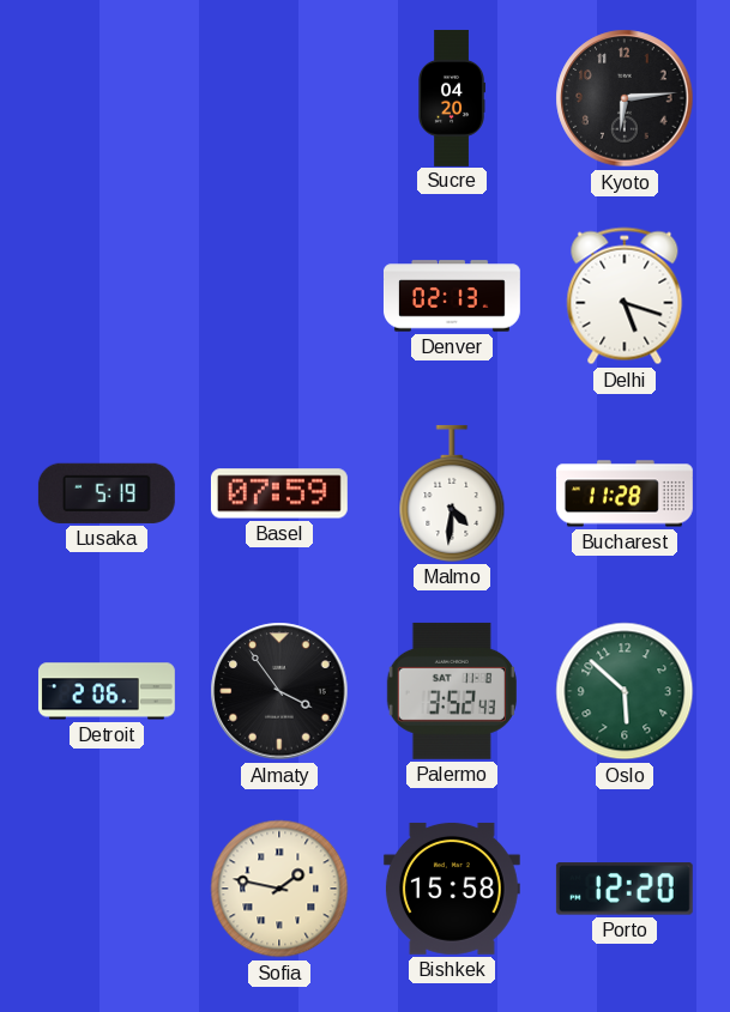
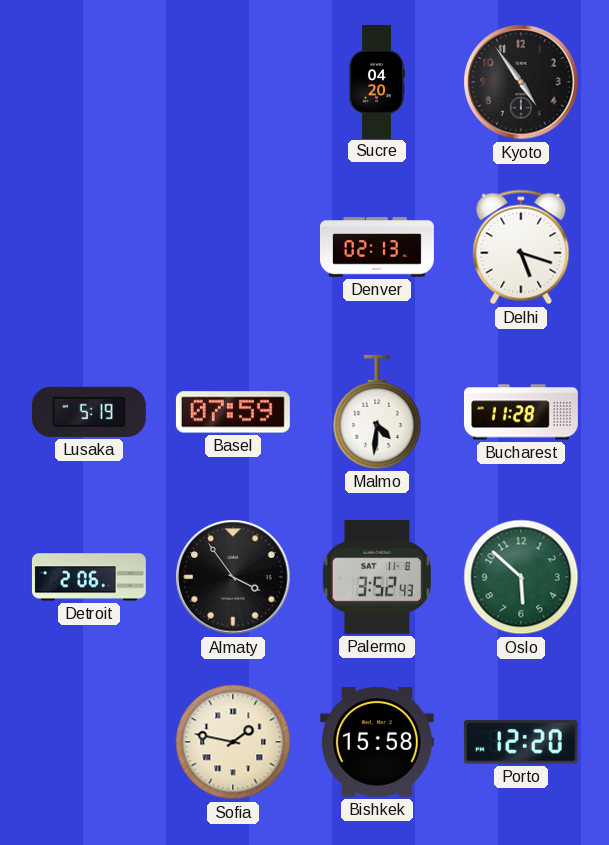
Kyoto: 6:14 -> 4:54 (521, 82)
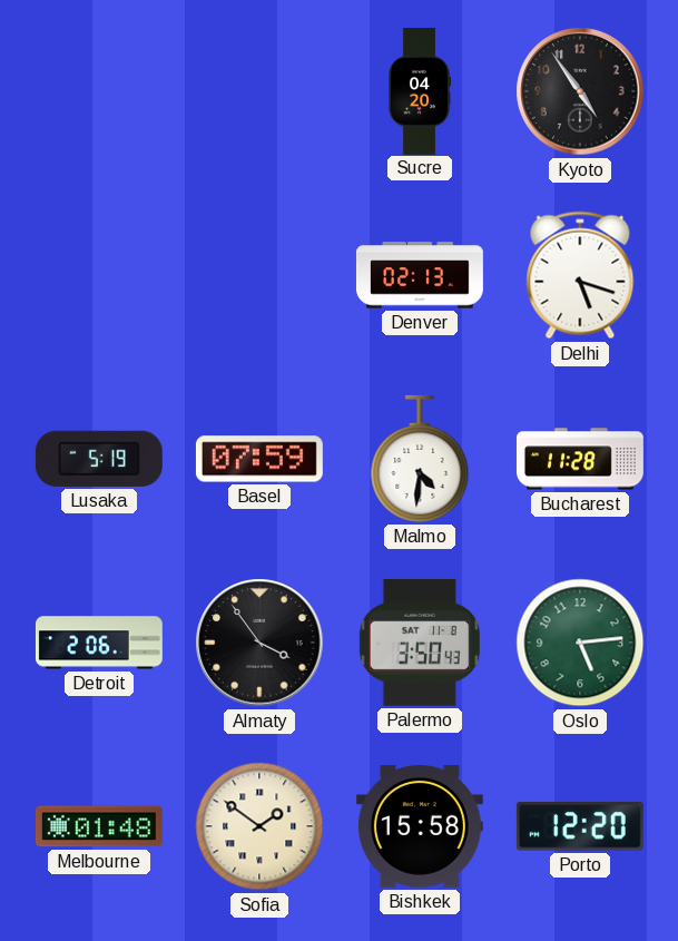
Palermo: 3:52 -> 3:50 (420, 643)
Oslo: 5:52 -> 5:14 (580, 643)
Melbourne: none -> 01:48 (99, 826)
Sofia: 1:47 -> 1:51 (259, 826)
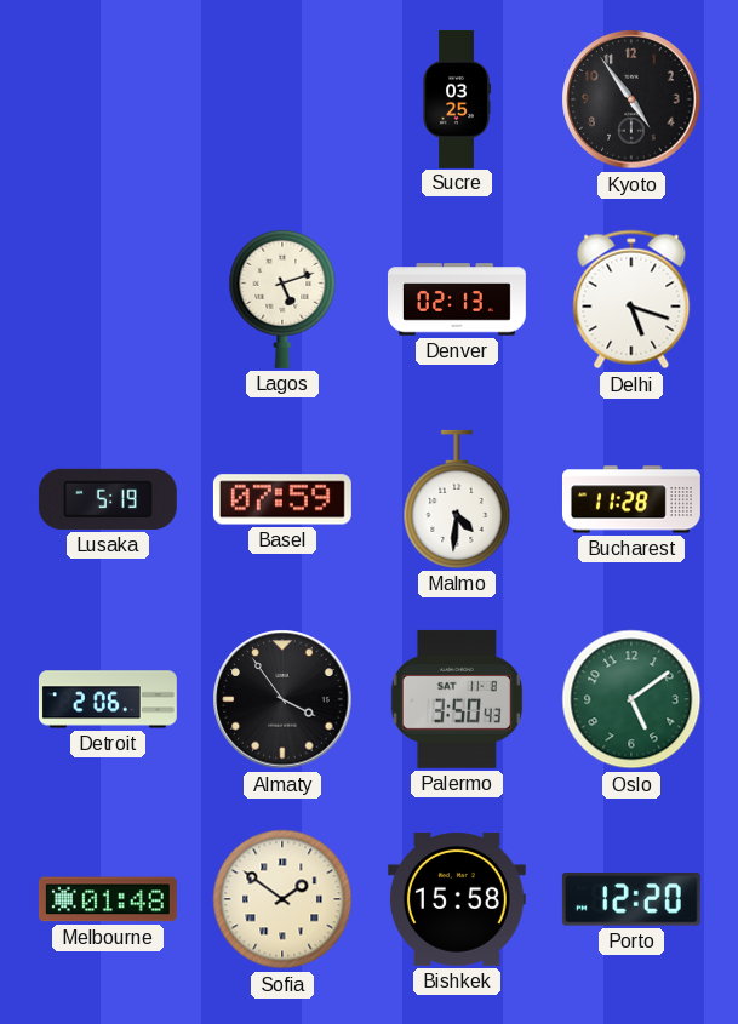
Sucre: 04:20 -> 03:25 (457, 99)
Lagos: none -> 5:12 (282, 299)
Oslo: 5:14 -> 5:09 (631, 699)
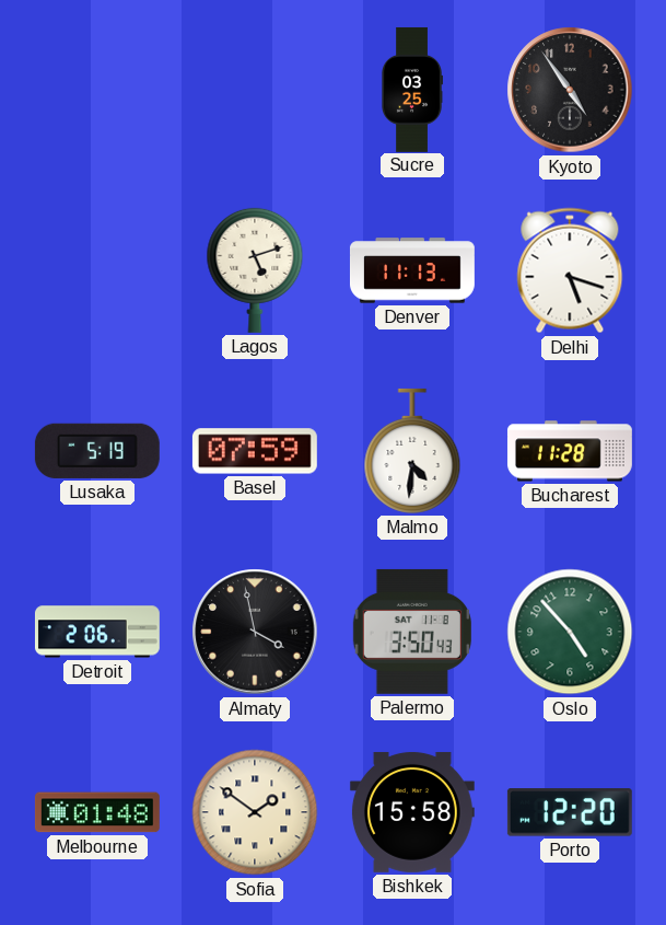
Denver: 02:13 -> 11:13 (412, 270)
Almaty: 3:54 -> 3:58 (255, 632)
Oslo: 5:09 -> 4:53 (570, 632)
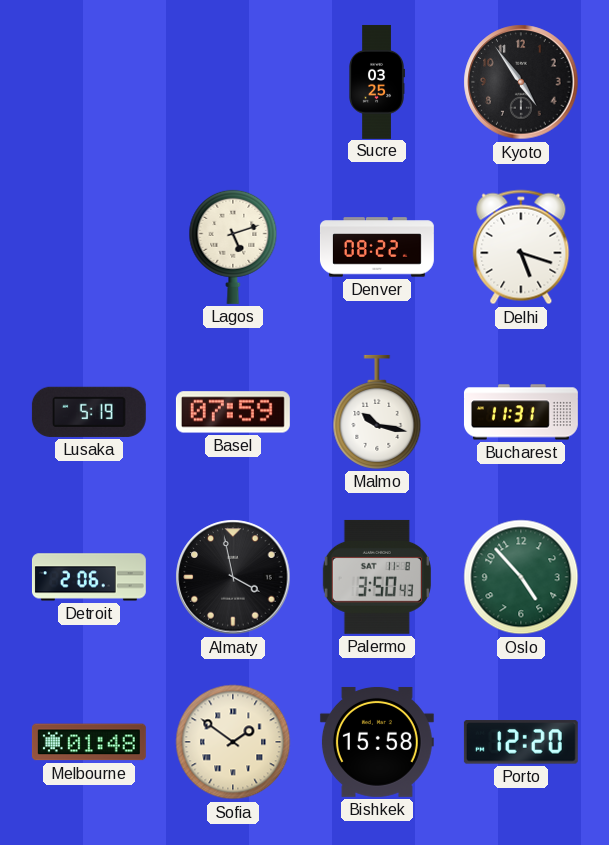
Denver: 11:13 -> 08:22 (377, 247)
Malmo: 4:31 -> 10:17 (377, 412)
Bucharest: 11:28 -> 11:31 (521, 412)
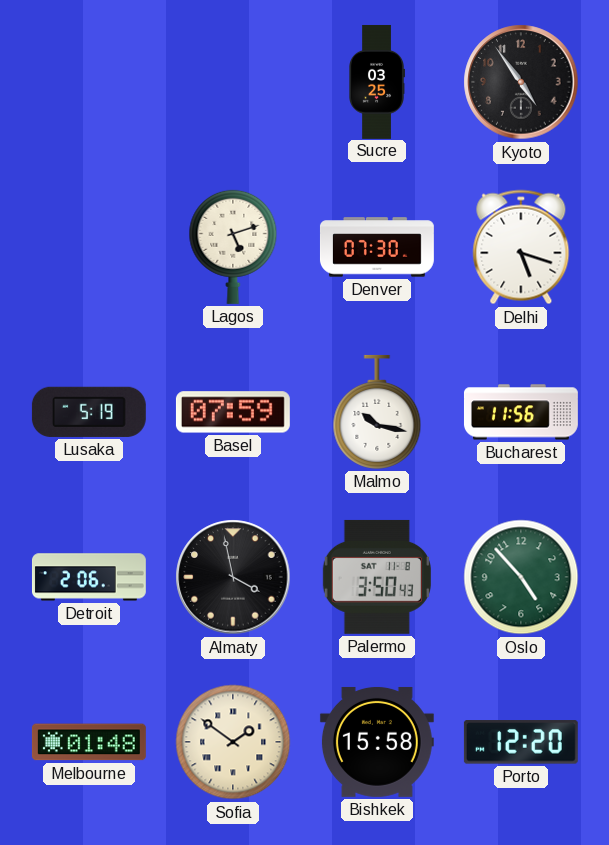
Denver: 08:22 -> 07:30 (377, 247)
Bucharest: 11:31 -> 11:56 (521, 412)
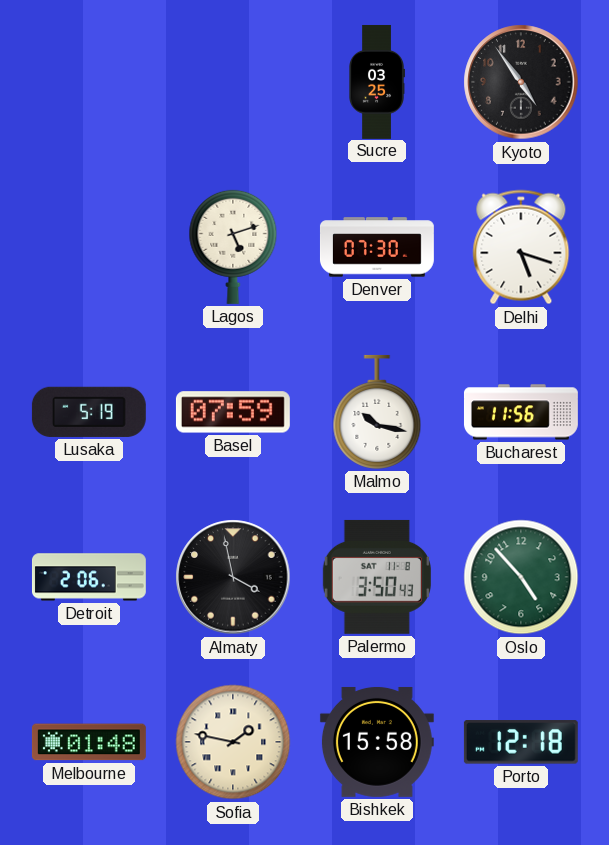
Sofia: 1:51 -> 1:47 (233, 742)
Porto: 12:20 -> 12:18 (521, 742)
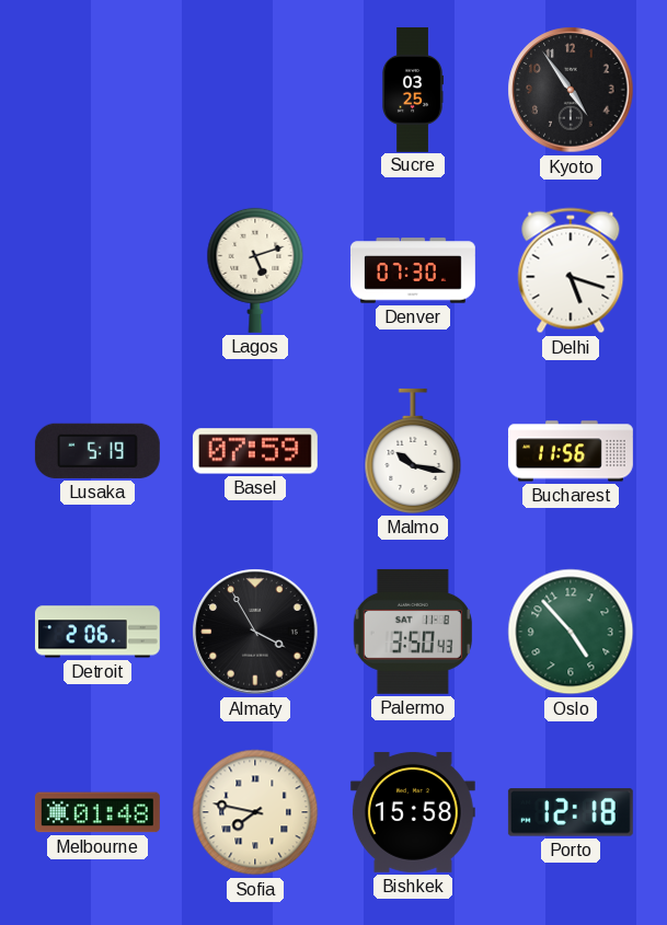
Almaty: 3:58 -> 3:55 (255, 632)
Sofia: 1:47 -> 7:47 (255, 812)
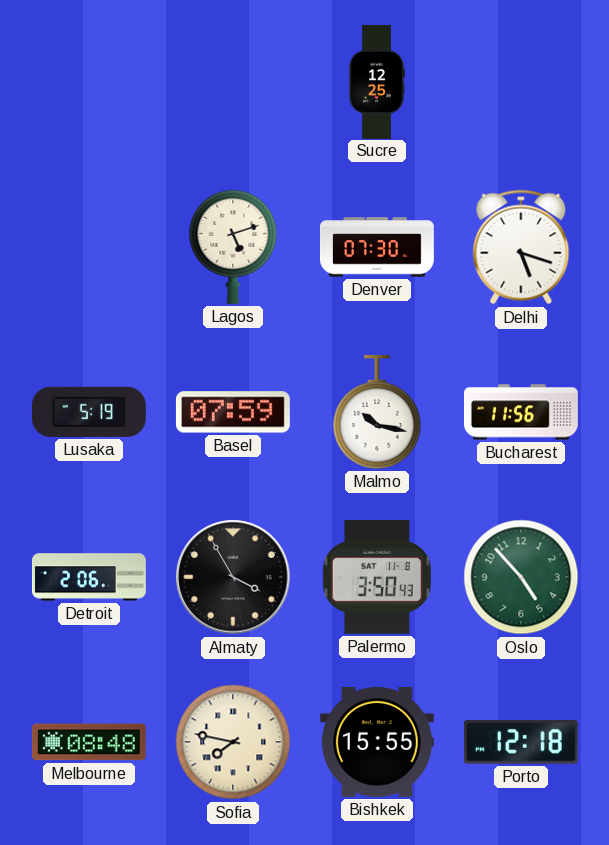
Sucre: 03:25 -> 12:25 (377, 82)
Kyoto: 4:54 -> none (571, 90)
Melbourne: 01:48 -> 08:48 (89, 742)
Bishkek: 15:58 -> 15:55 (377, 742)
